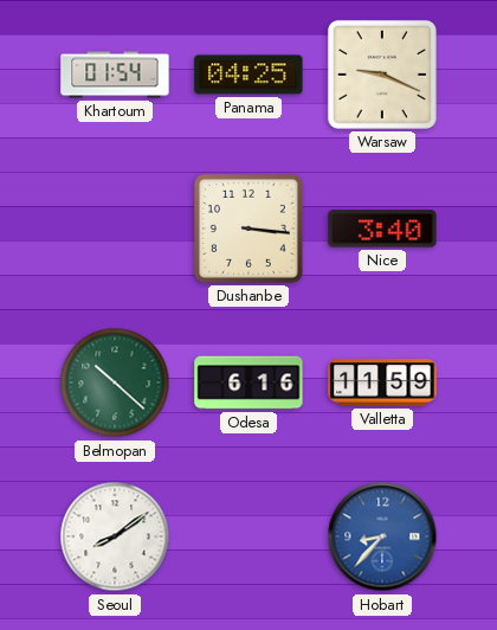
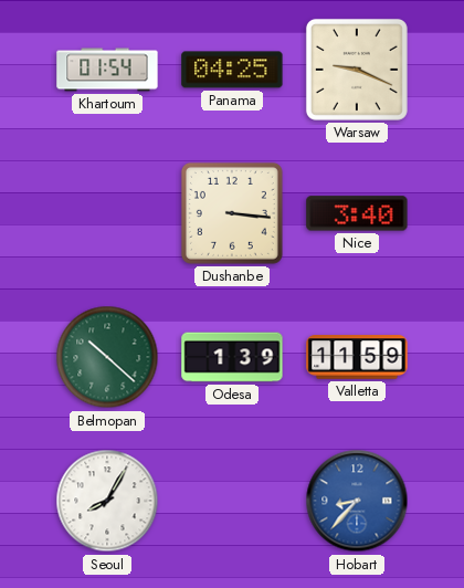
Odesa: 6:16 -> 1:39 (232, 357)
Seoul: 8:09 -> 8:05 (107, 501)
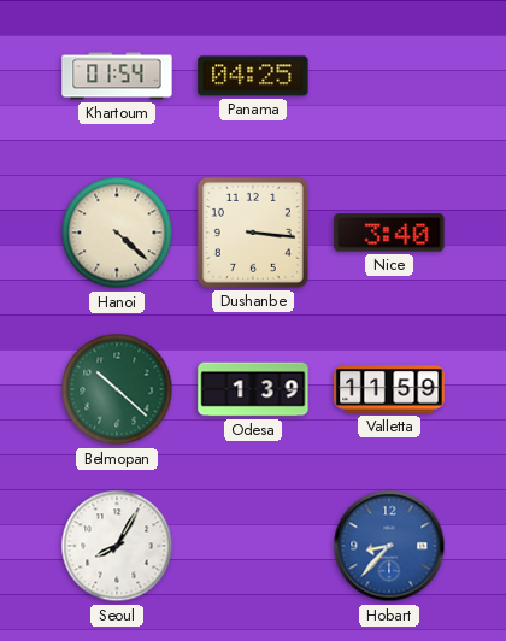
Warsaw: 9:19 -> none (357, 70)
Hanoi: none -> 4:22 (117, 233)
